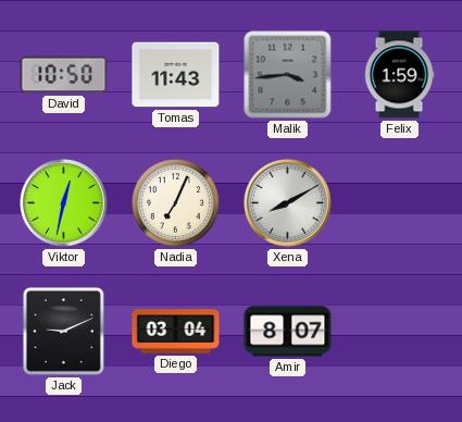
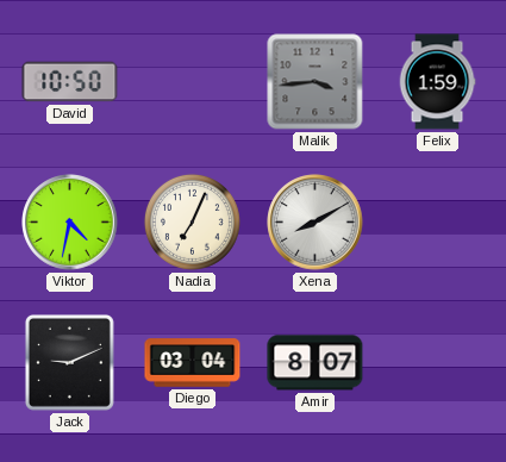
Tomas: 11:43 -> none (176, 75)
Viktor: 12:32 -> 4:32 (70, 223)
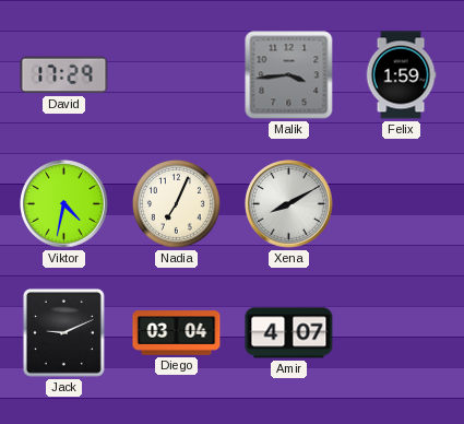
David: 10:50 -> 17:29 (64, 75)
Amir: 8:07 -> 4:07 (289, 333)
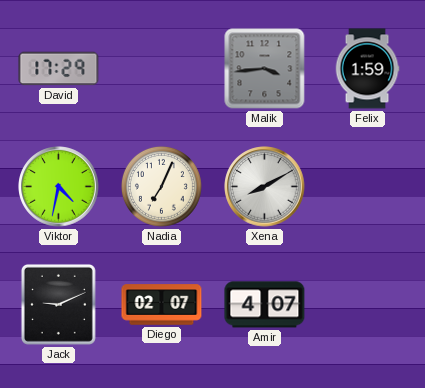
Diego: 03:04 -> 02:07 (162, 305)
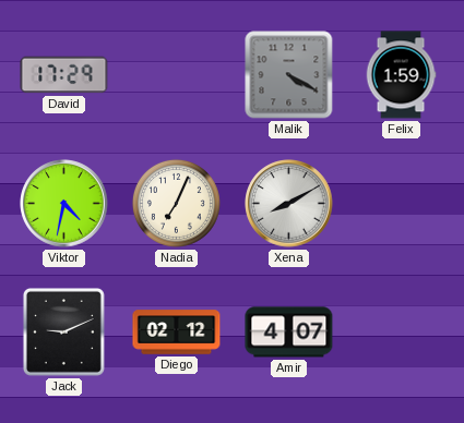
Malik: 3:44 -> 4:20 (289, 75)
Diego: 02:07 -> 02:12 (177, 333)
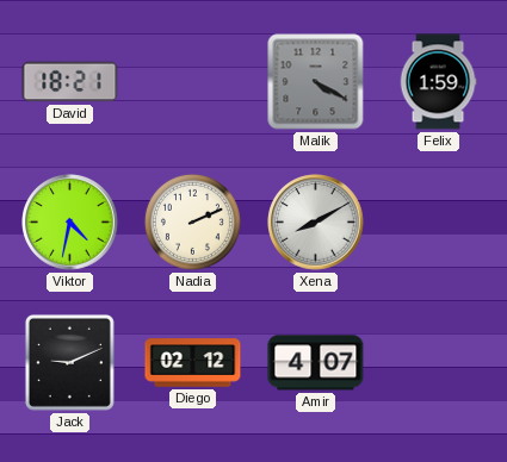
David: 17:29 -> 18:21 (70, 82)
Nadia: 7:04 -> 2:11 (192, 221)
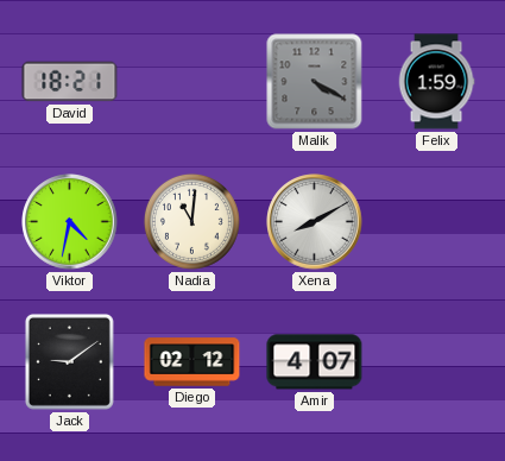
Nadia: 2:11 -> 11:01 (191, 221)
Jack: 9:11 -> 9:09 (69, 361)
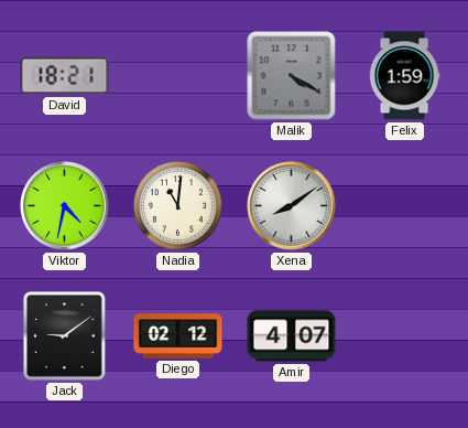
Xena: 8:10 -> 8:09 (292, 206)
